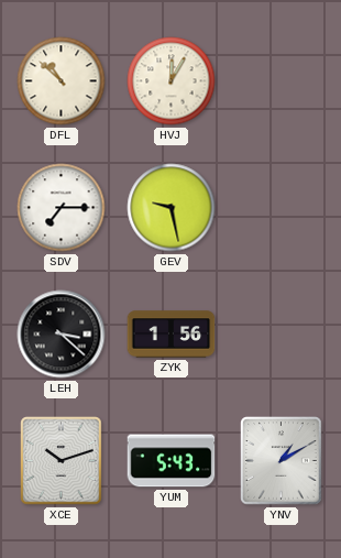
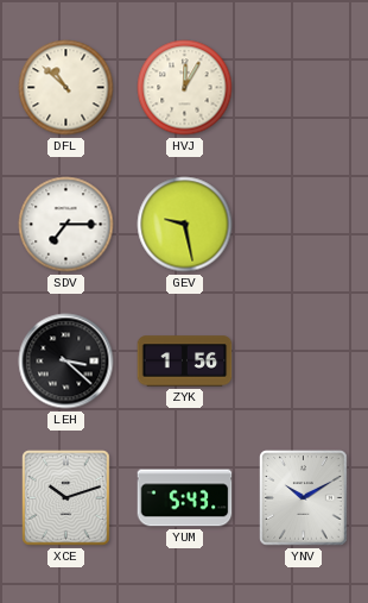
YNV: 1:10 -> 10:10 (304, 498)
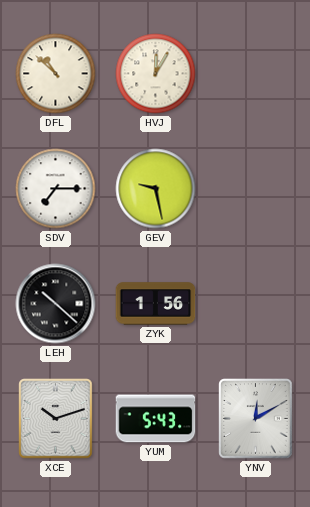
LEH: 3:22 -> 10:22 (56, 304)
YNV: 10:10 -> 12:10 (256, 419)
